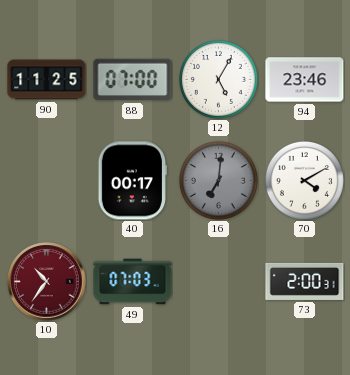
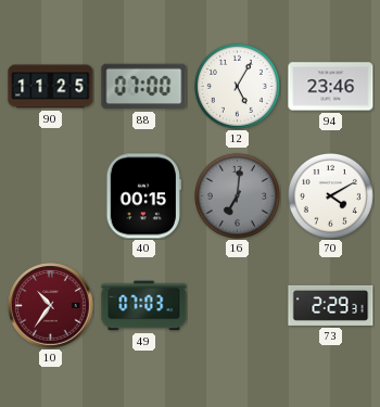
40: 00:17 -> 00:15 (143, 196)
73: 2:00 -> 2:29 (331, 305)
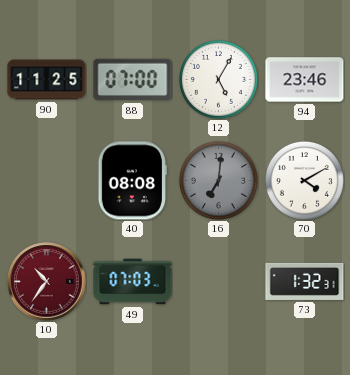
40: 00:15 -> 08:08 (132, 181)
73: 2:29 -> 1:32 (305, 281)
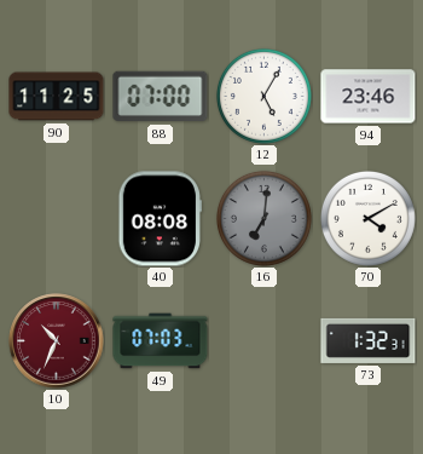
10: 10:36 -> 10:34 (57, 341)
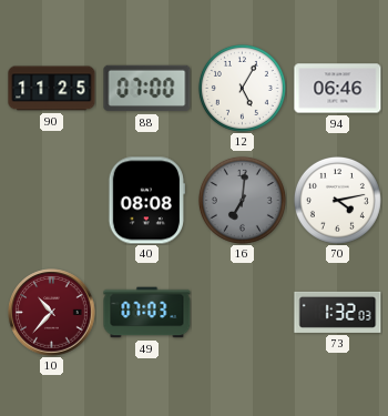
94: 23:46 -> 06:46 (338, 89)
70: 4:10 -> 4:13 (337, 200)
10: 10:34 -> 10:37 (52, 313)
73: 1:32:31 -> 1:32:03 (338, 312)
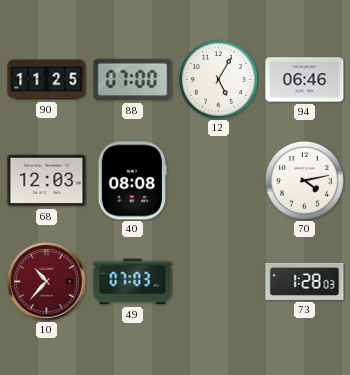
68: none -> 12:03 (47, 181)
16: 7:01 -> none (242, 200)
73: 1:32 -> 1:28 (305, 281)
